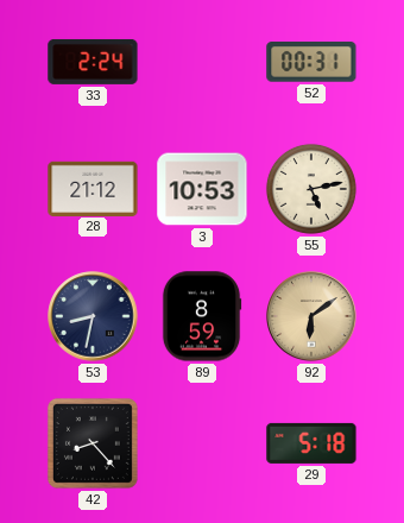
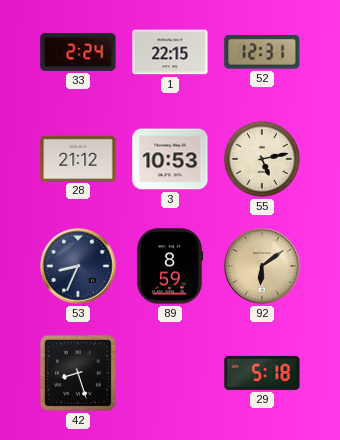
1: none -> 22:15 (170, 52)
52: 00:31 -> 12:31 (262, 53)
53: 8:32 -> 8:34 (78, 266)
42: 8:23 -> 8:27 (78, 373)
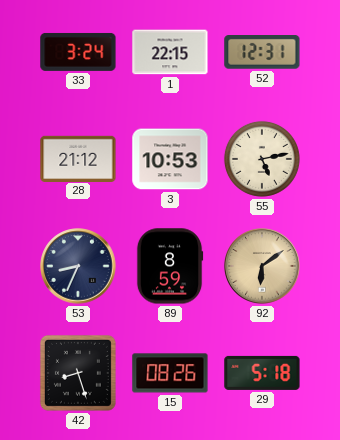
33: 2:24 -> 3:24 (78, 52)
15: none -> 08:26 (170, 373)
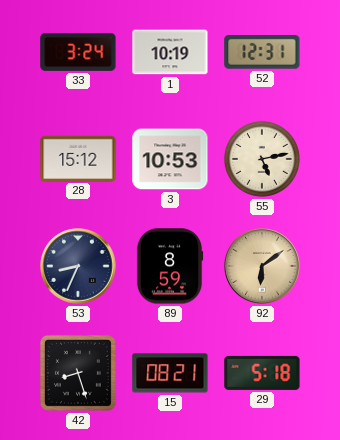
1: 22:15 -> 10:19 (170, 52)
28: 21:12 -> 15:12 (78, 158)
15: 08:26 -> 08:21 (170, 373)
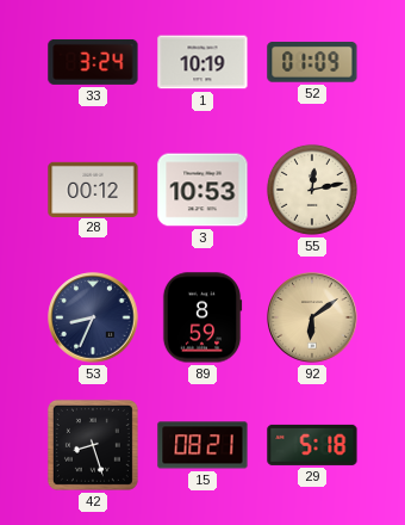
52: 12:31 -> 01:09 (312, 63)
28: 15:12 -> 00:12 (93, 189)
55: 5:13 -> 12:13 (312, 190)
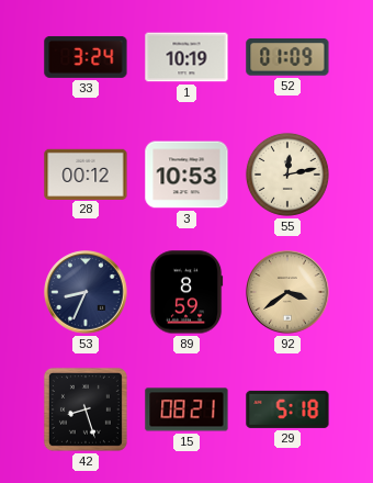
92: 6:09 -> 3:39 (287, 292)
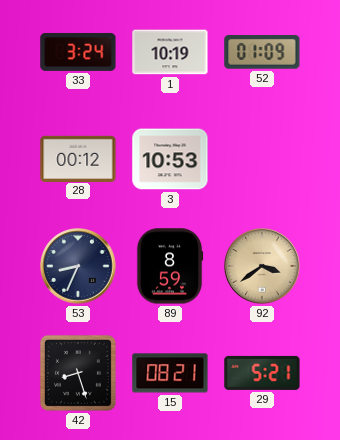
55: 12:13 -> none (287, 175)
29: 5:18 -> 5:21 (262, 373)
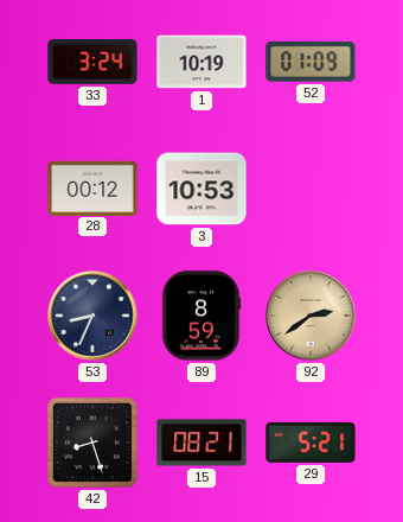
92: 3:39 -> 2:39 (311, 316)
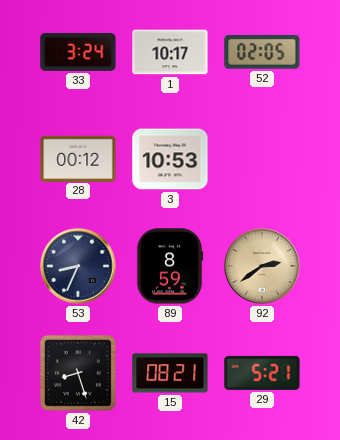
1: 10:19 -> 10:17 (170, 52)
52: 01:09 -> 02:05 (262, 53)
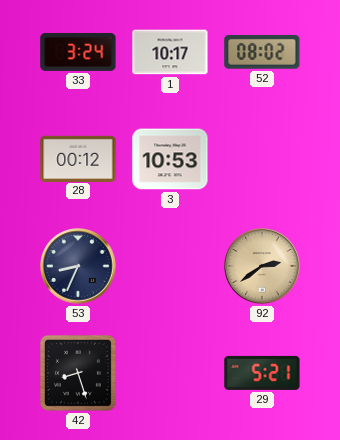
52: 02:05 -> 08:02 (262, 53)
89: 8:59 -> none (170, 266)
15: 08:21 -> none (170, 373)
